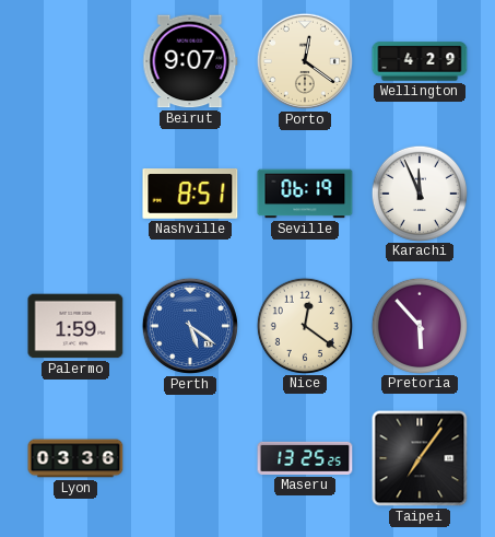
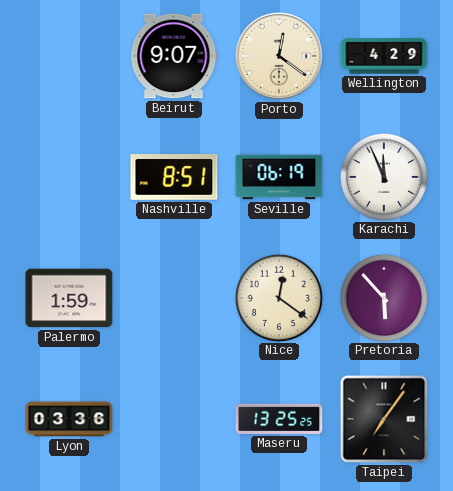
Perth: 5:21 -> none (190, 326)
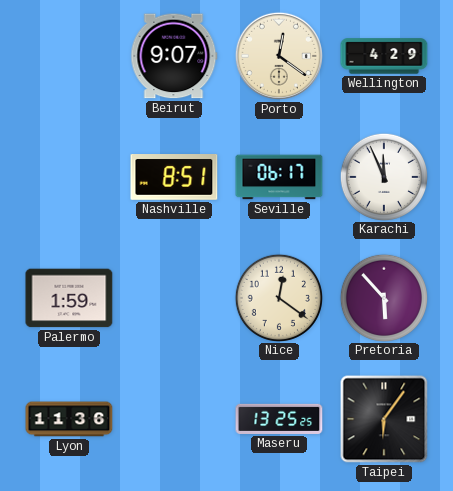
Seville: 06:19 -> 06:17 (279, 177)
Lyon: 03:36 -> 11:36 (69, 419)
Taipei: 7:06 -> 6:06 (384, 419)
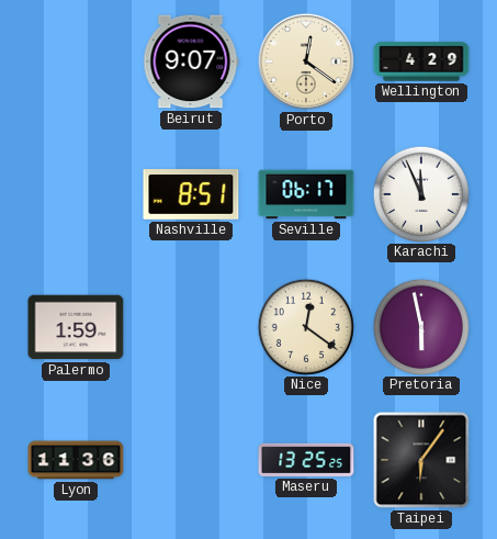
Pretoria: 5:53 -> 5:58 (420, 326)
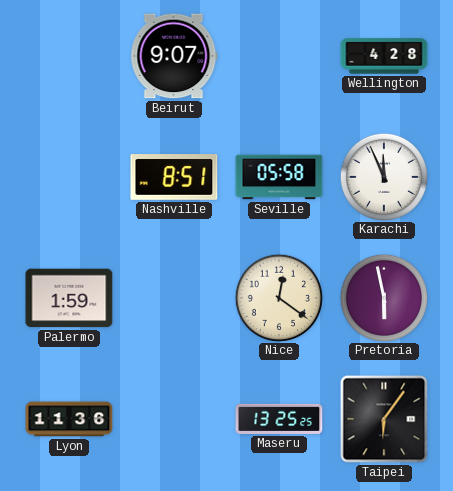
Porto: 12:21 -> none (306, 61)
Wellington: 4:29 -> 4:28 (384, 56)
Seville: 06:17 -> 05:58 (279, 177)
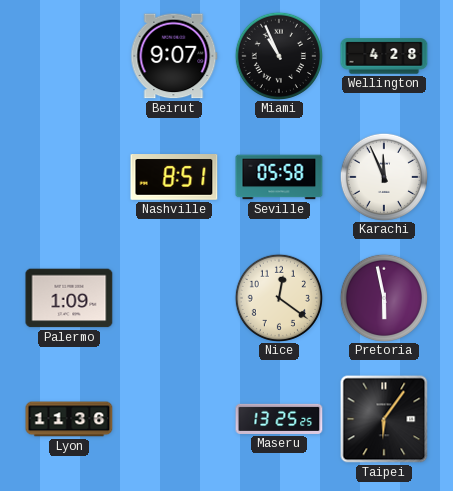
Miami: none -> 10:56 (278, 55)
Palermo: 1:59 -> 1:09 (69, 298)
